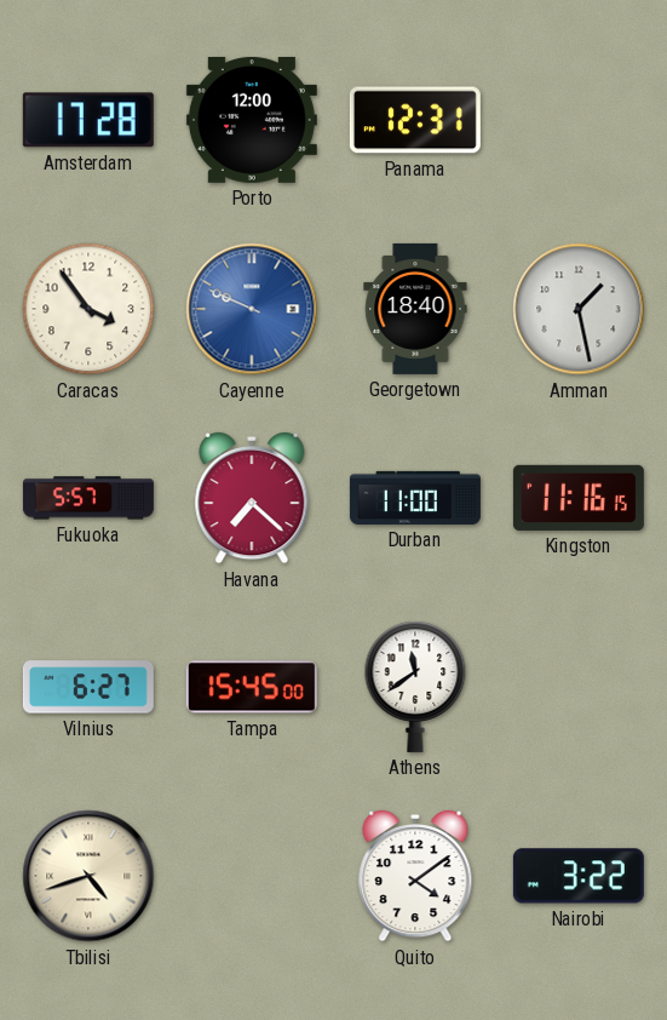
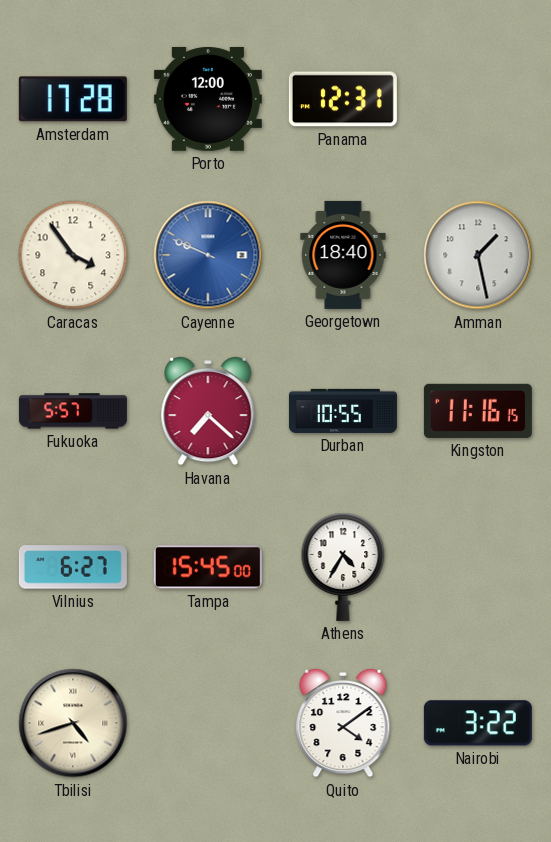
Durban: 11:00 -> 10:55 (343, 411)
Athens: 11:39 -> 4:35 (343, 567)
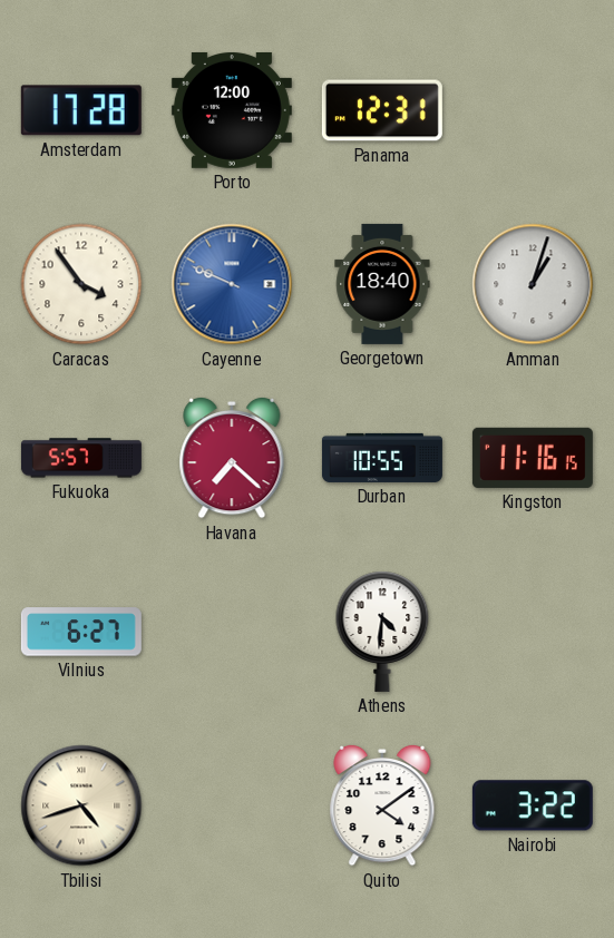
Amman: 1:28 -> 1:03 (533, 284)
Tampa: 15:45 -> none (208, 567)
Athens: 4:35 -> 4:31 (382, 632)
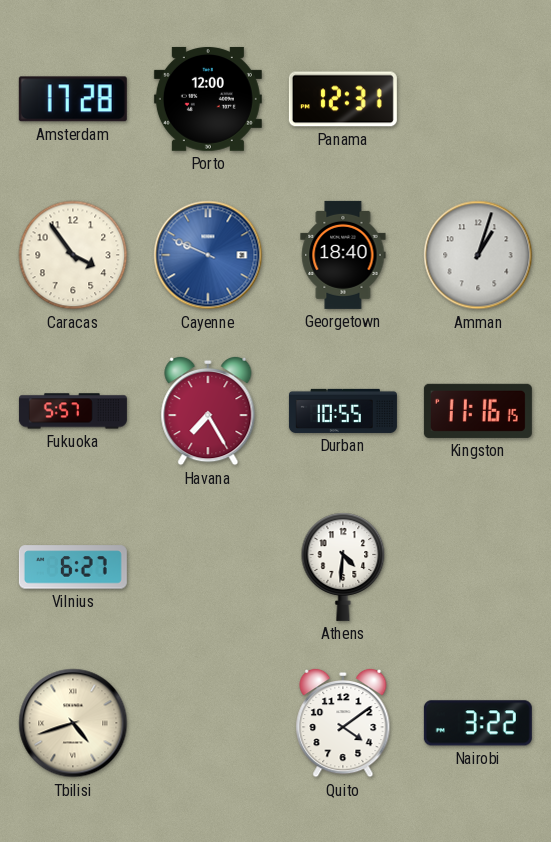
Havana: 7:22 -> 7:25 (208, 411)
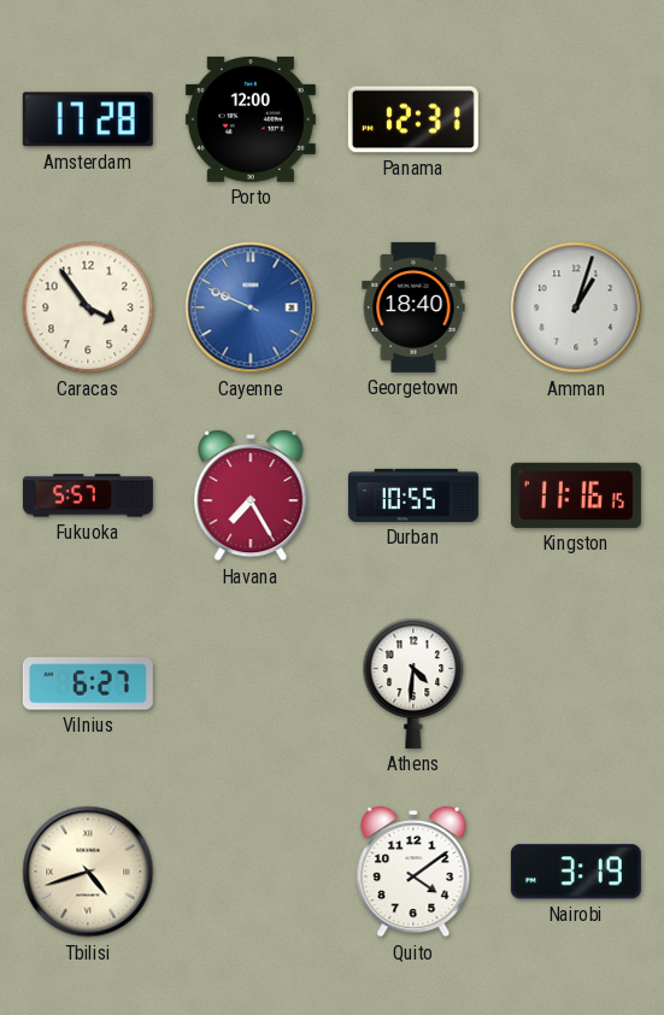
Nairobi: 3:22 -> 3:19 (576, 872)
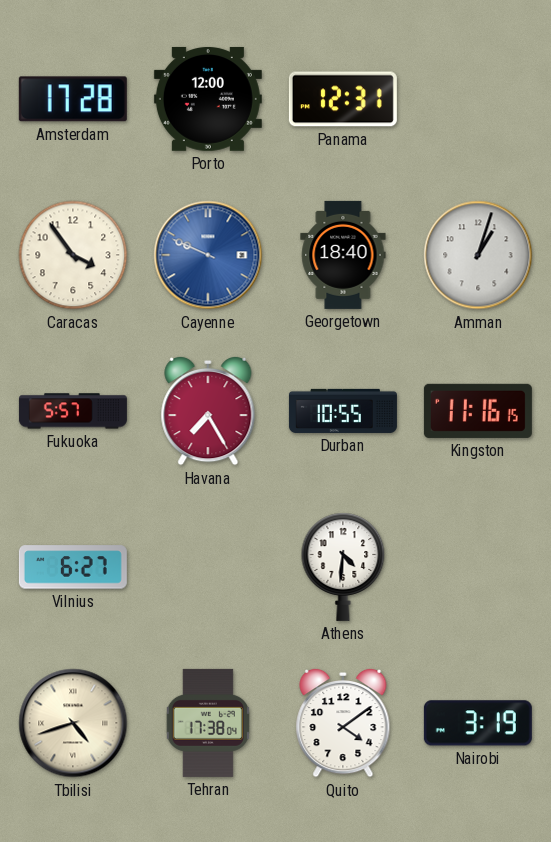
Tehran: none -> 17:38 (208, 723)
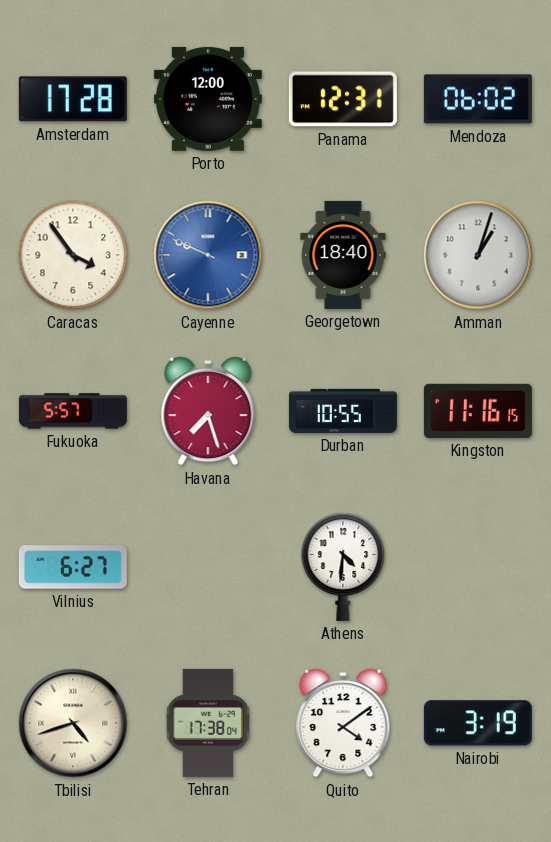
Mendoza: none -> 06:02 (478, 99)
Havana: 7:25 -> 7:27 (208, 411)
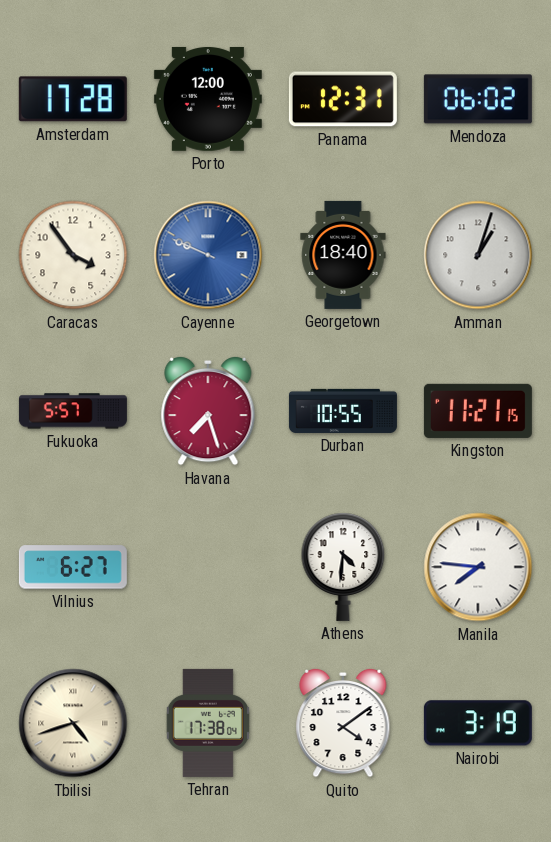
Kingston: 11:16 -> 11:21 (478, 411)
Manila: none -> 7:46 (478, 567)
